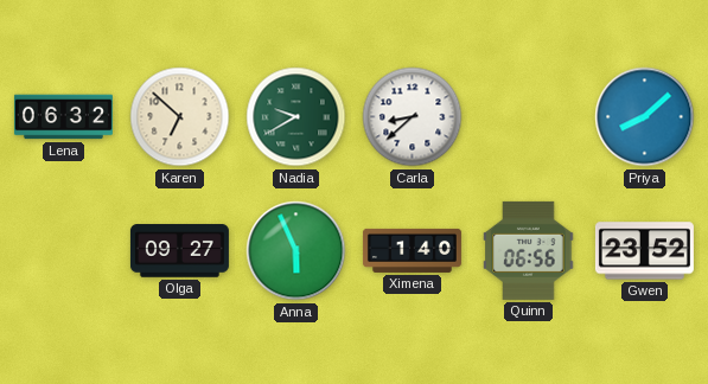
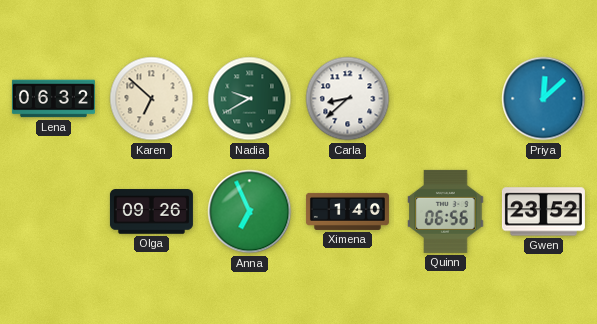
Priya: 8:08 -> 12:08 (544, 99)
Olga: 09:27 -> 09:26 (151, 212)
Anna: 5:56 -> 6:56 (250, 212)
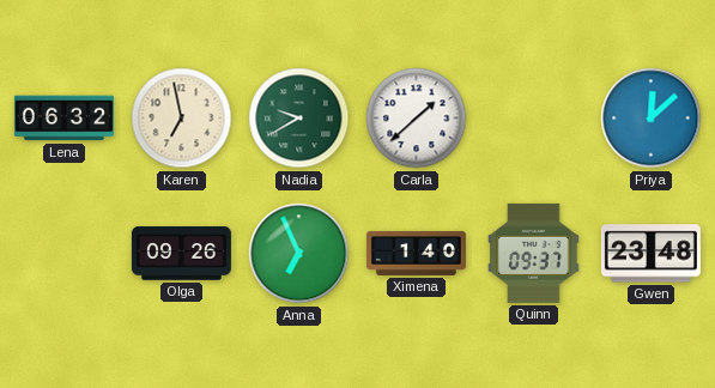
Karen: 6:52 -> 6:58 (182, 119)
Carla: 8:38 -> 1:38 (417, 119)
Quinn: 06:56 -> 09:37 (534, 253)
Gwen: 23:52 -> 23:48 (650, 254)
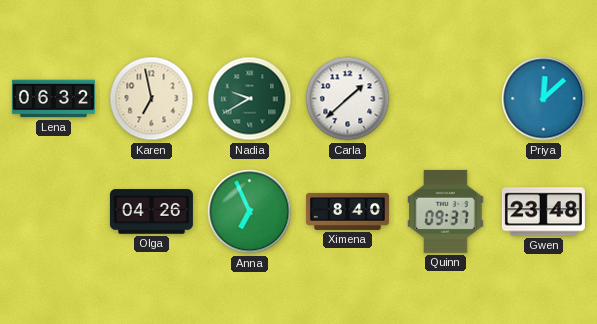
Olga: 09:26 -> 04:26 (151, 212)
Ximena: 1:40 -> 8:40 (347, 211)
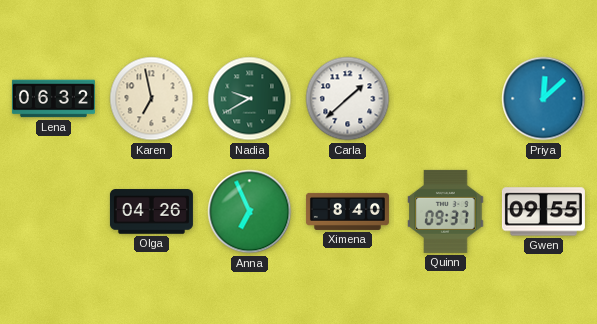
Gwen: 23:48 -> 09:55 (543, 212)
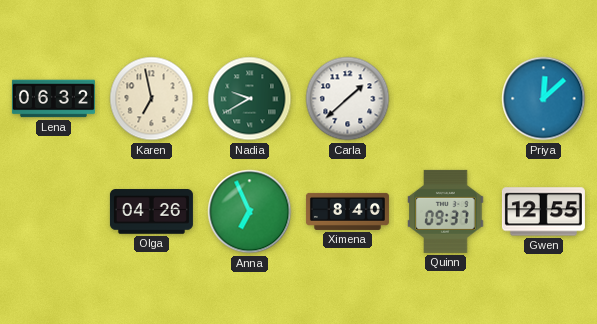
Gwen: 09:55 -> 12:55 (543, 212)
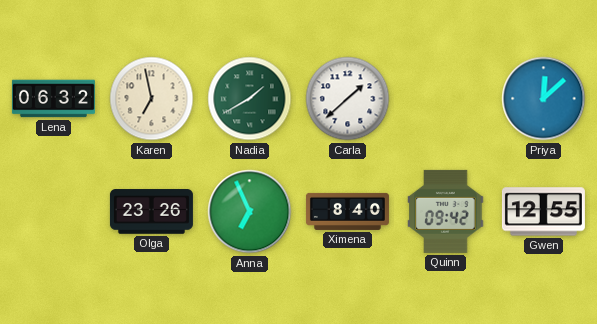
Nadia: 9:40 -> 1:40 (250, 99)
Olga: 04:26 -> 23:26 (151, 212)
Quinn: 09:37 -> 09:42 (446, 211)
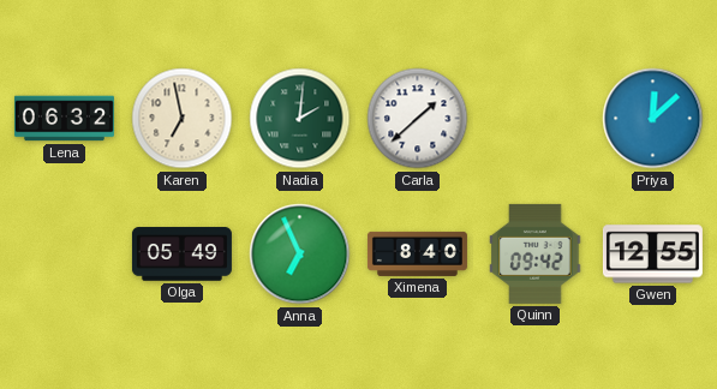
Nadia: 1:40 -> 2:01 (300, 119)
Olga: 23:26 -> 05:49 (181, 255)
